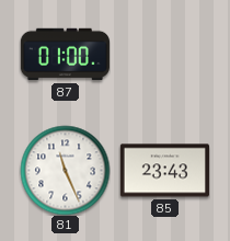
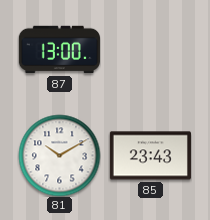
87: 01:00 -> 13:00 (59, 50)
81: 11:26 -> 10:10 (59, 155)
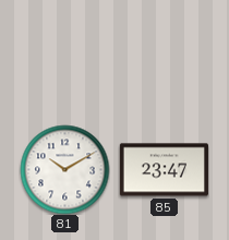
87: 13:00 -> none (59, 50)
85: 23:43 -> 23:47 (164, 170)
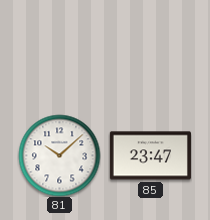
81: 10:10 -> 10:08 (59, 155)
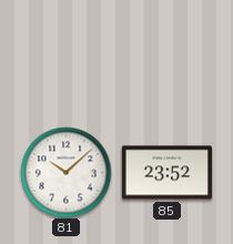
85: 23:47 -> 23:52 (166, 173)
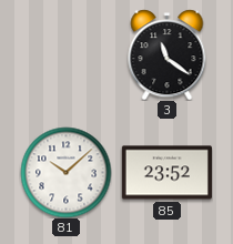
3: none -> 11:21 (168, 54)
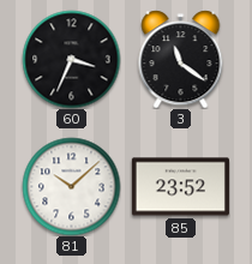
60: none -> 3:34 (71, 59)
